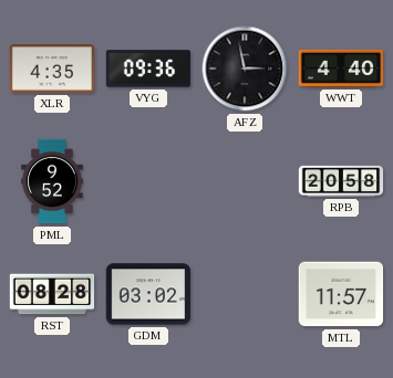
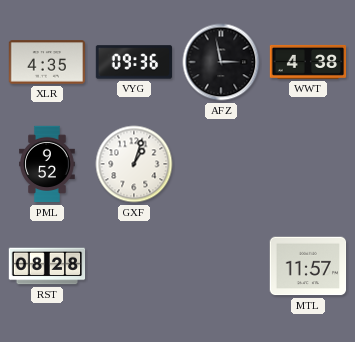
WWT: 4:40 -> 4:38 (308, 62)
GXF: none -> 1:03 (134, 164)
RPB: 20:58 -> none (341, 181)
GDM: 03:02 -> none (148, 294)
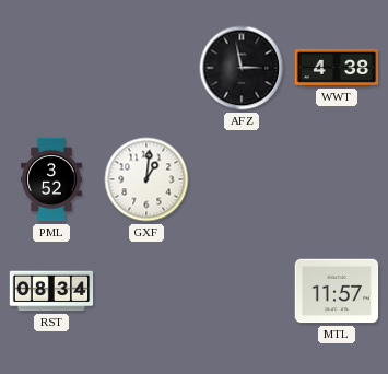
XLR: 4:35 -> none (47, 62)
VYG: 09:36 -> none (134, 62)
PML: 9:52 -> 3:52 (51, 179)
GXF: 1:03 -> 1:01 (146, 179)
RST: 08:28 -> 08:34 (51, 291)
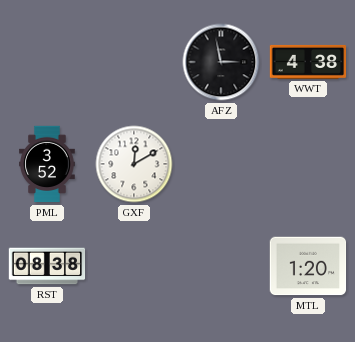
GXF: 1:01 -> 12:10 (134, 164)
RST: 08:34 -> 08:38 (47, 266)
MTL: 11:57 -> 1:20 (308, 266)
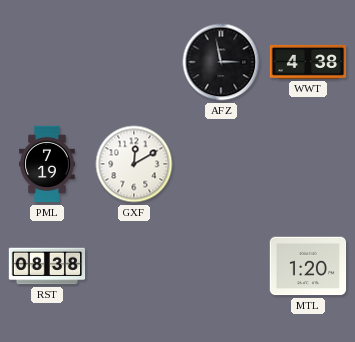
PML: 3:52 -> 7:19 (47, 164)
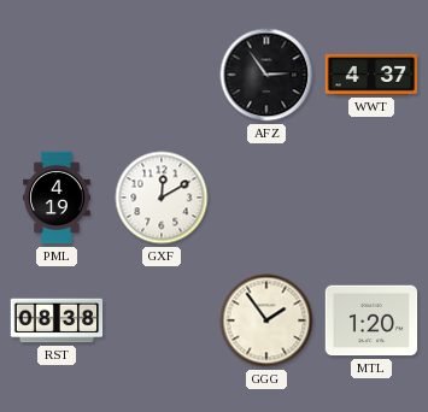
AFZ: 2:58 -> 2:54 (266, 75)
WWT: 4:38 -> 4:37 (371, 75)
PML: 7:19 -> 4:19 (57, 198)
GGG: none -> 1:54 (266, 320)
